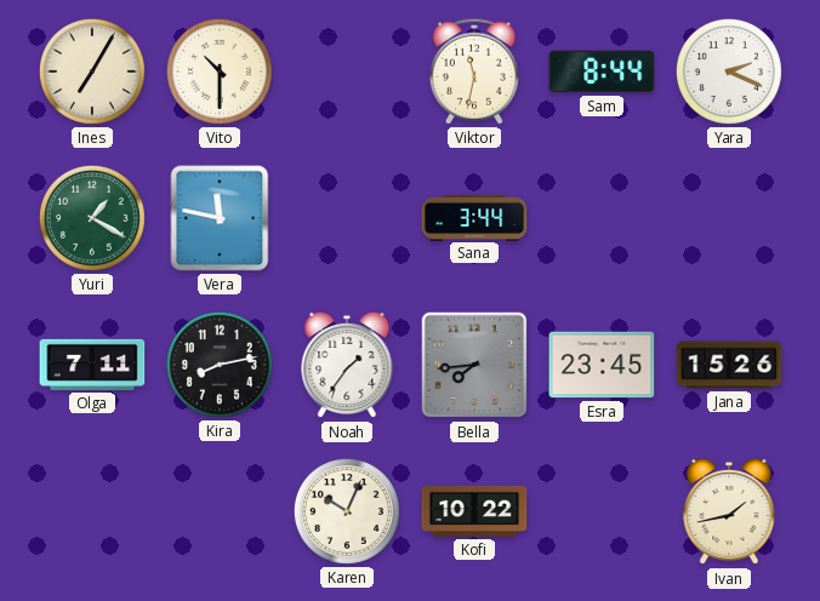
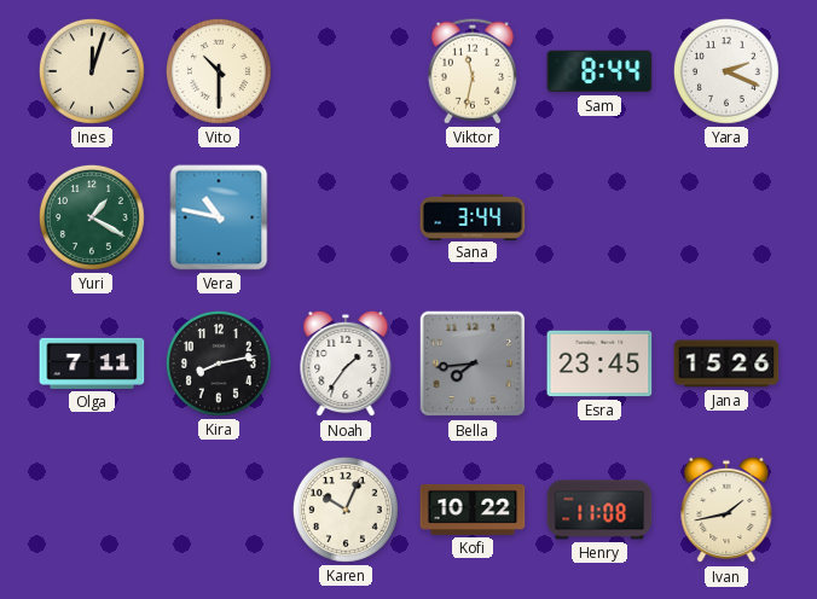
Ines: 7:05 -> 12:03 (92, 71)
Vera: 11:47 -> 10:47 (219, 217)
Henry: none -> 11:08 (599, 510)
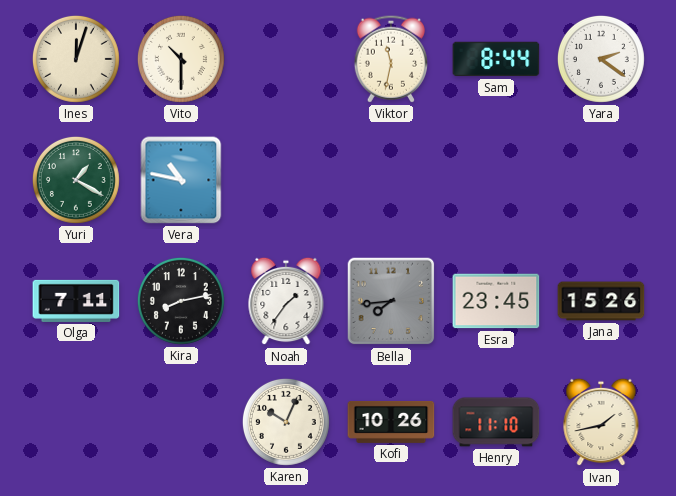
Yara: 2:19 -> 2:21 (601, 59)
Sana: 3:44 -> none (473, 216)
Kofi: 10:22 -> 10:26 (391, 422)
Henry: 11:08 -> 11:10 (496, 422)
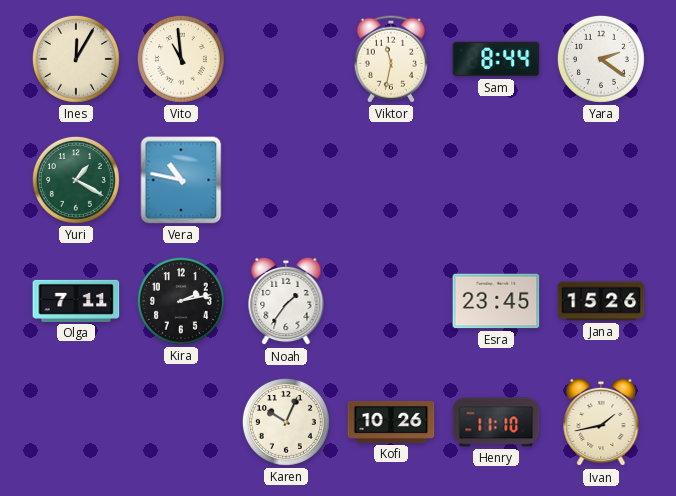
Ines: 12:03 -> 12:05 (76, 59)
Vito: 10:30 -> 10:59 (181, 59)
Kira: 8:13 -> 2:13 (181, 301)
Bella: 7:44 -> none (391, 301)
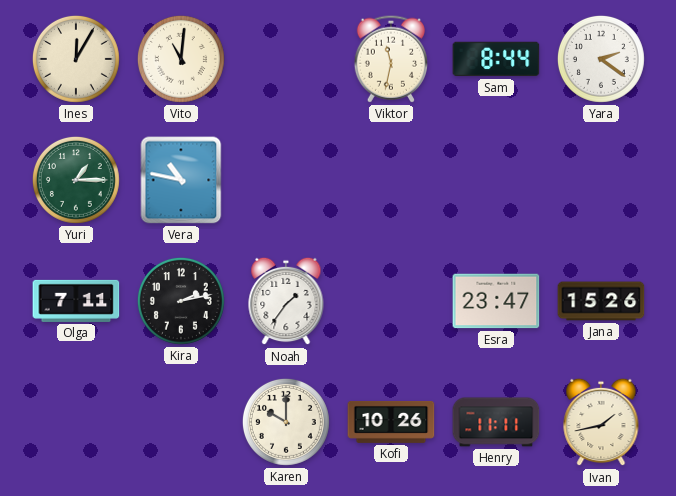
Vito: 10:59 -> 11:01 (181, 59)
Yuri: 1:20 -> 1:15 (76, 180)
Esra: 23:45 -> 23:47 (496, 301)
Karen: 10:04 -> 10:00 (286, 422)
Henry: 11:10 -> 11:11 (496, 422)
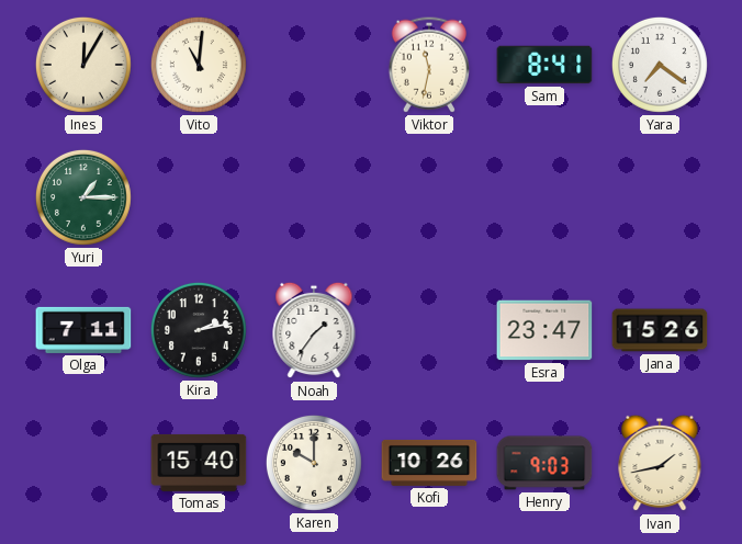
Sam: 8:44 -> 8:41 (544, 65)
Yara: 2:21 -> 7:21 (660, 65)
Vera: 10:47 -> none (181, 180)
Tomas: none -> 15:40 (199, 463)
Henry: 11:11 -> 9:03 (544, 463)
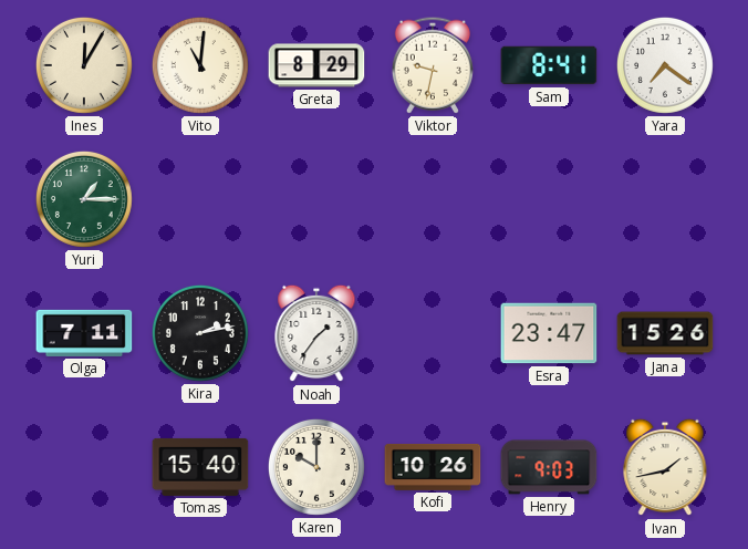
Greta: none -> 8:29 (316, 65)
Viktor: 11:32 -> 9:32 (433, 65)
